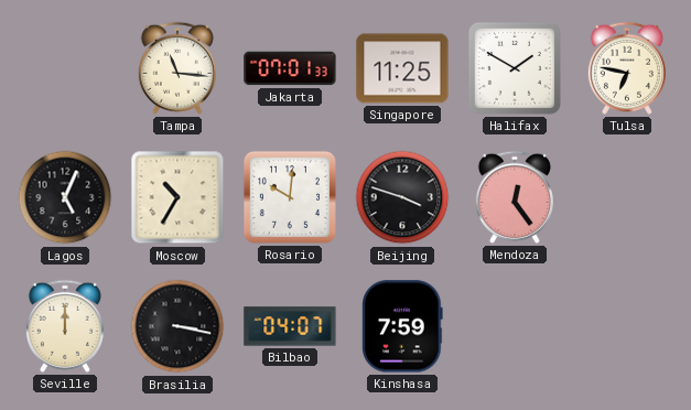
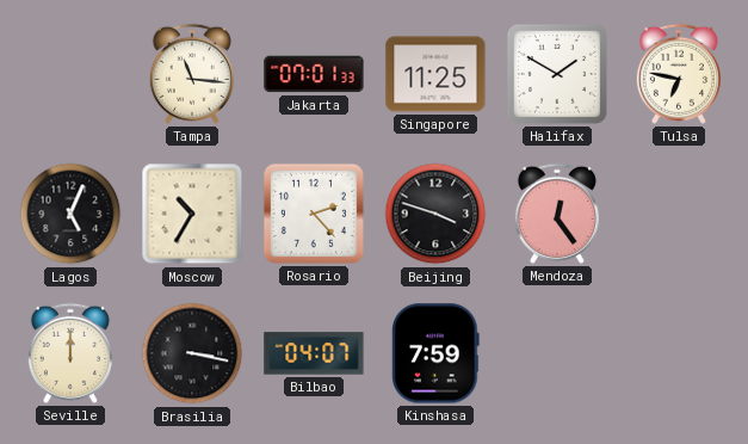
Rosario: 10:01 -> 2:23 (314, 214)
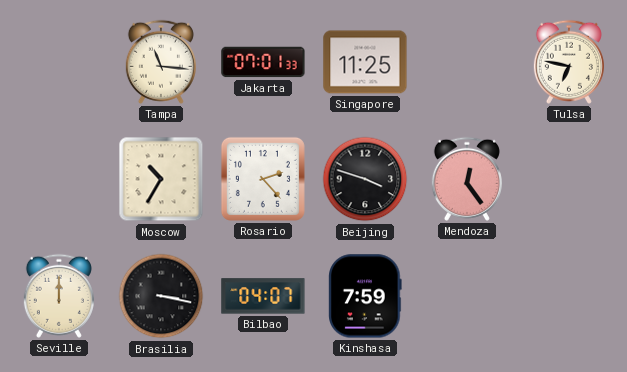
Halifax: 1:50 -> none (557, 74)
Lagos: 5:04 -> none (70, 214)
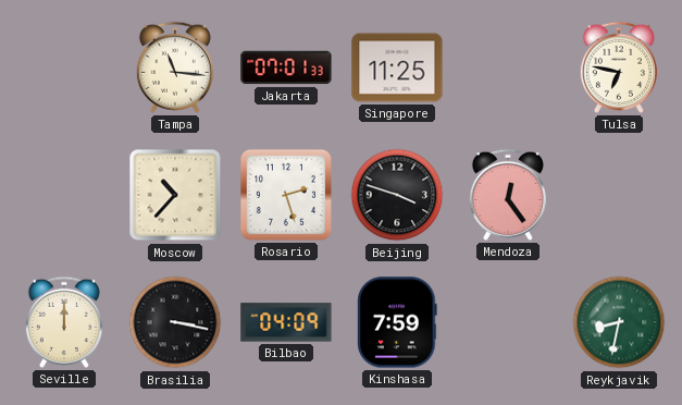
Moscow: 10:35 -> 10:37 (175, 195)
Rosario: 2:23 -> 2:27 (286, 195)
Bilbao: 04:07 -> 04:09 (286, 322)
Reykjavik: none -> 8:32 (619, 322)
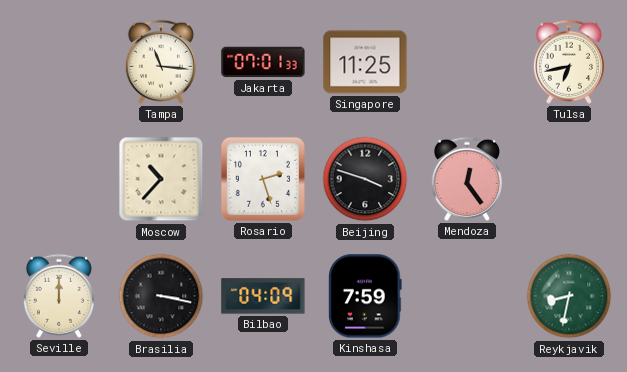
Tulsa: 6:47 -> 6:43 (569, 62)
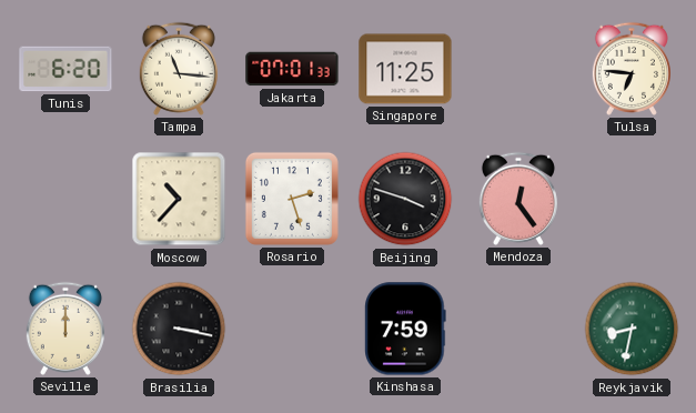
Tunis: none -> 6:20 (65, 69)
Tulsa: 6:43 -> 6:46 (632, 69)
Bilbao: 04:09 -> none (263, 296)
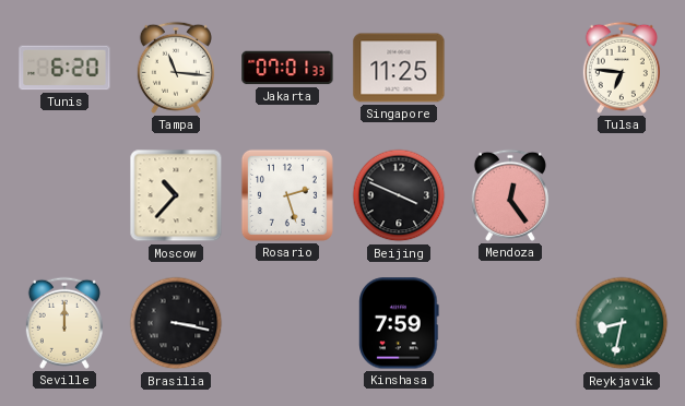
Beijing: 3:48 -> 3:49 (399, 195)
